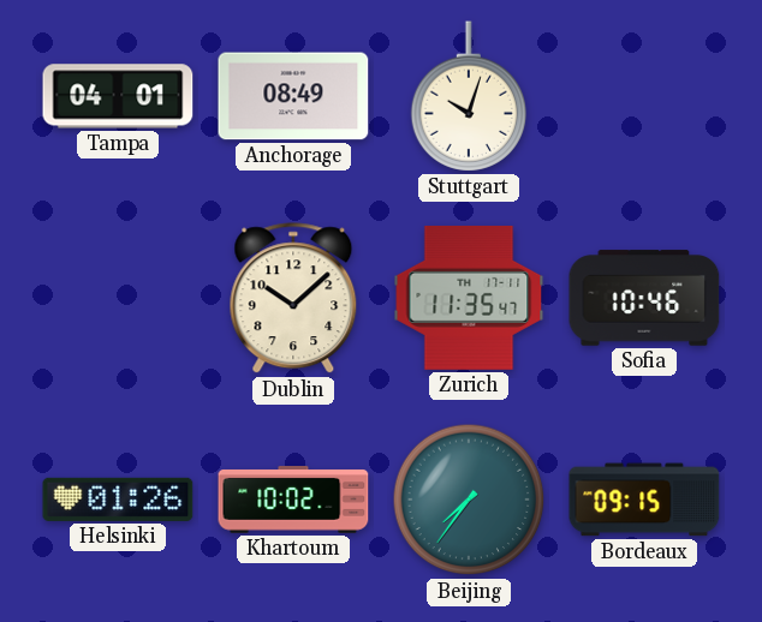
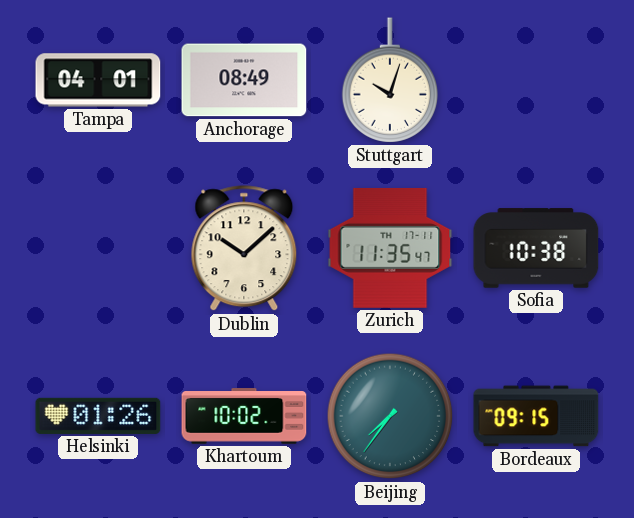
Sofia: 10:46 -> 10:38 (536, 248)
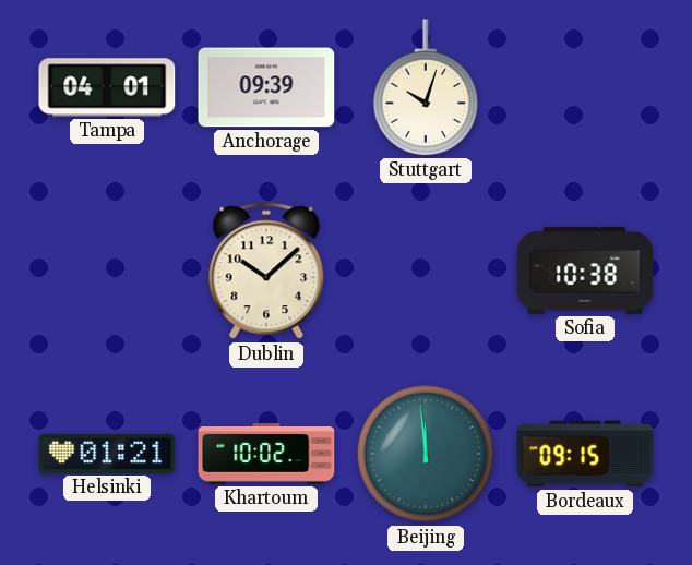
Anchorage: 08:49 -> 09:39 (266, 87)
Zurich: 11:35 -> none (390, 248)
Helsinki: 01:26 -> 01:21 (107, 454)
Beijing: 7:36 -> 11:59 (426, 454)
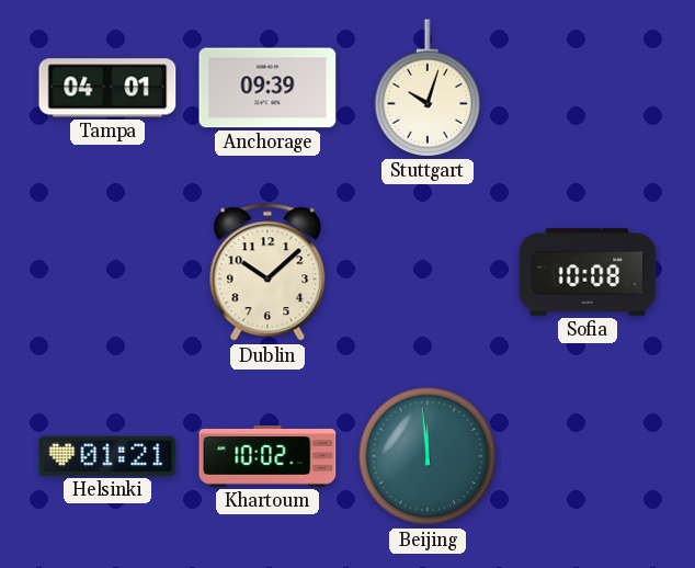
Sofia: 10:38 -> 10:08 (588, 272)
Bordeaux: 09:15 -> none (585, 454)
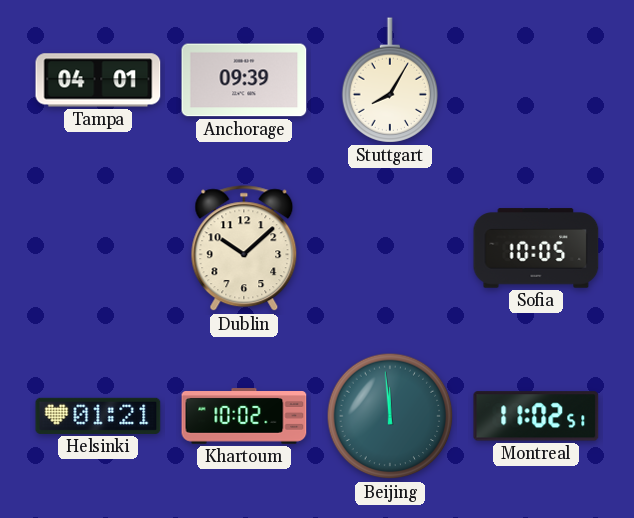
Stuttgart: 10:03 -> 8:05 (390, 80)
Sofia: 10:08 -> 10:05 (536, 248)
Montreal: none -> 11:02 (536, 416)
